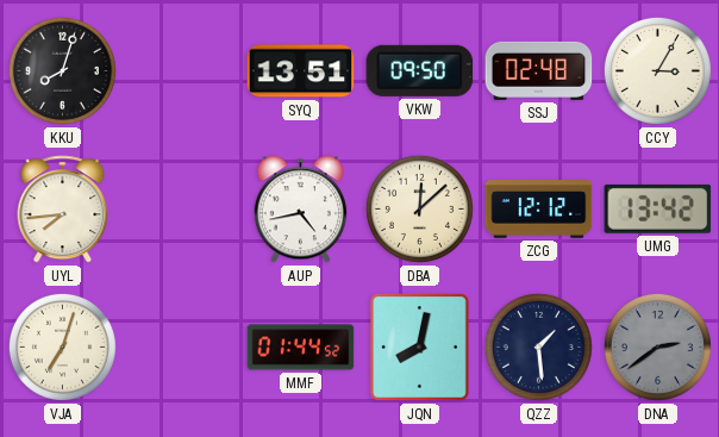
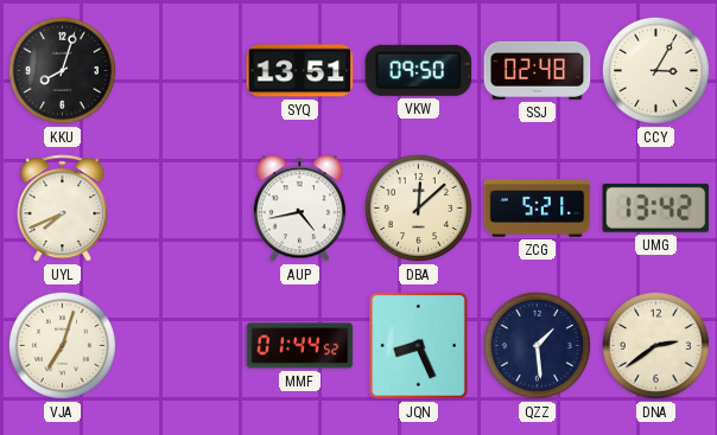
UYL: 7:44 -> 7:41 (63, 209)
ZCG: 12:12 -> 5:21 (538, 209)
JQN: 8:02 -> 8:26 (419, 346)
DNA dial: grey -> cream (655, 345)
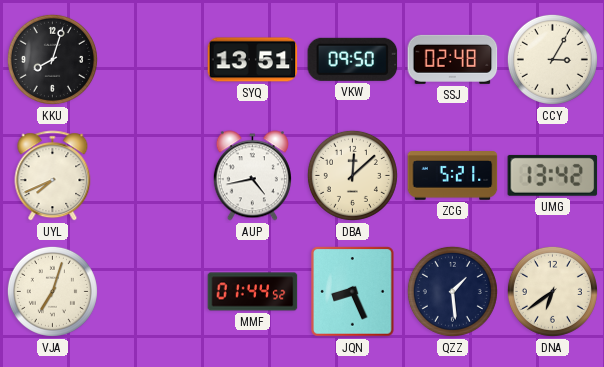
DNA: 2:39 -> 6:39 (552, 291)
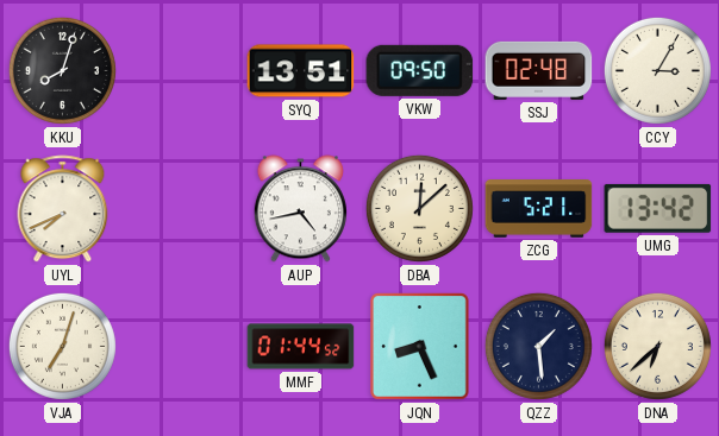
DNA: 6:39 -> 6:38 (657, 346)
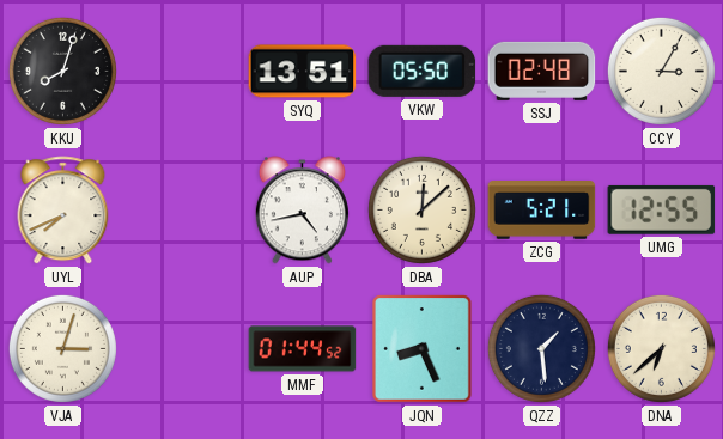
VKW: 09:50 -> 05:50 (423, 71)
UMG: 13:42 -> 12:55 (662, 209)
VJA: 7:03 -> 3:03 (62, 348)
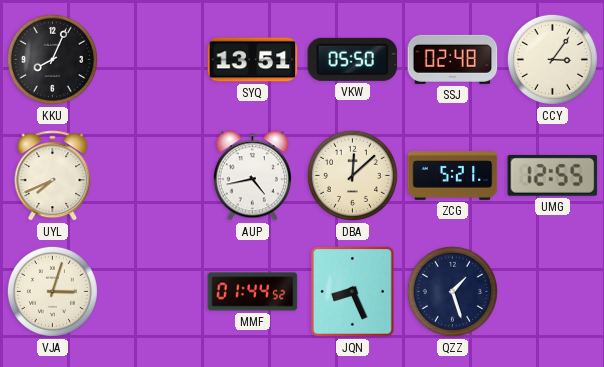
KKU: 8:03 -> 8:04 (52, 59)
CCY: 3:05 -> 3:06 (552, 59)
QZZ: 1:29 -> 1:27 (452, 291)
DNA: 6:38 -> none (661, 348)
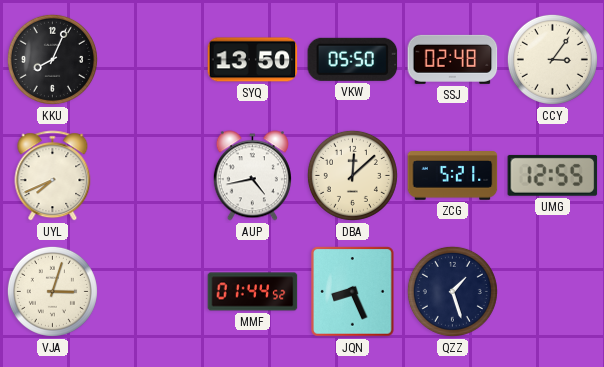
SYQ: 13:51 -> 13:50 (253, 60)
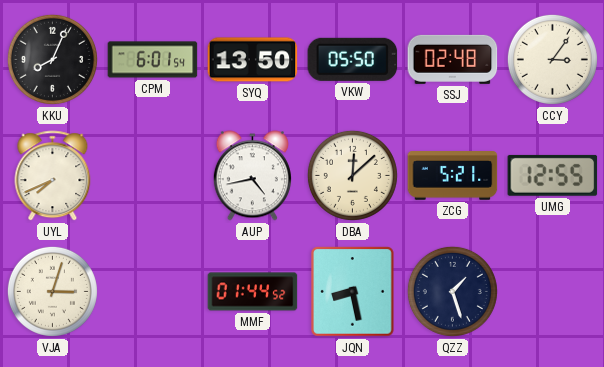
CPM: none -> 6:01 (153, 60)
JQN: 8:26 -> 8:28 (353, 292)
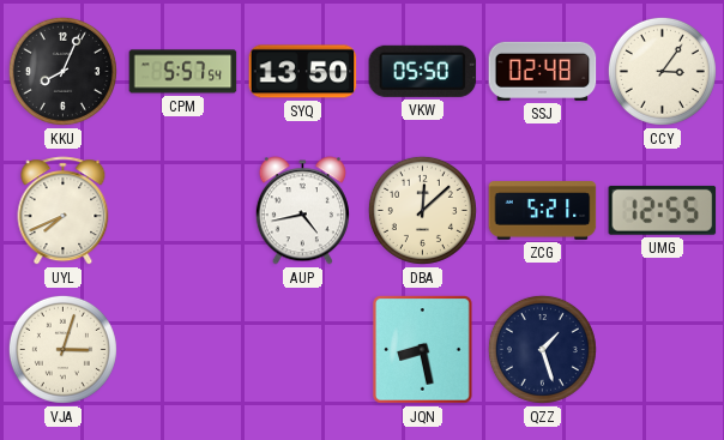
CPM: 6:01 -> 5:57 (183, 72)
MMF: 01:44 -> none (253, 292)
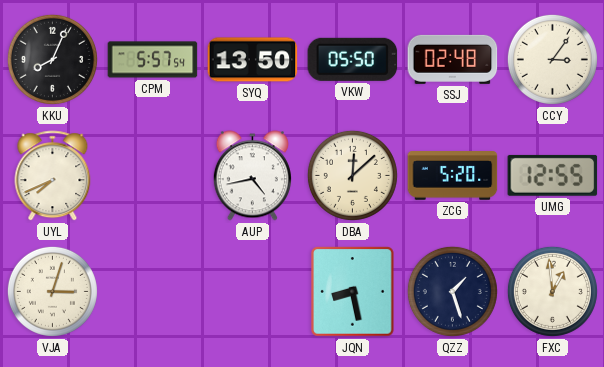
ZCG: 5:21 -> 5:20 (453, 176)
FXC: none -> 12:59 (552, 291)
